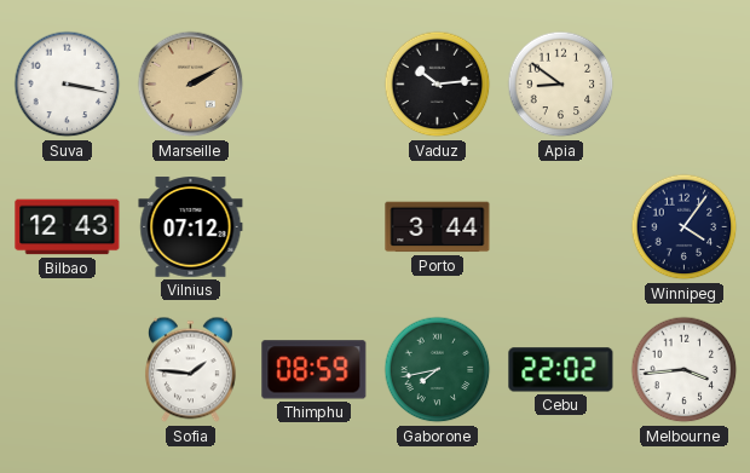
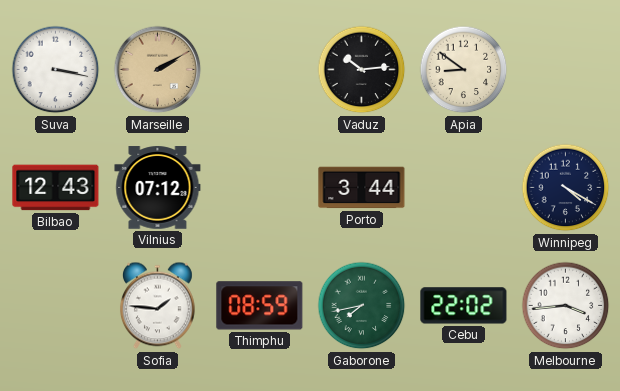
Winnipeg: 4:06 -> 4:20 (566, 188)
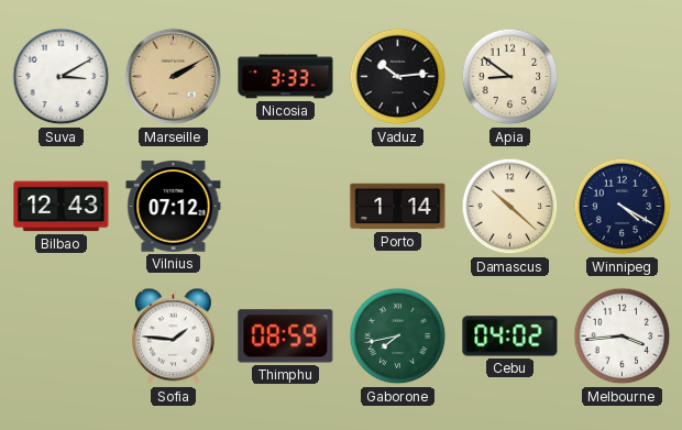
Suva: 3:17 -> 3:10 (62, 77)
Nicosia: none -> 3:33 (286, 77)
Porto: 3:44 -> 1:14 (398, 207)
Damascus: none -> 10:22 (510, 207)
Cebu: 22:02 -> 04:02 (510, 337)
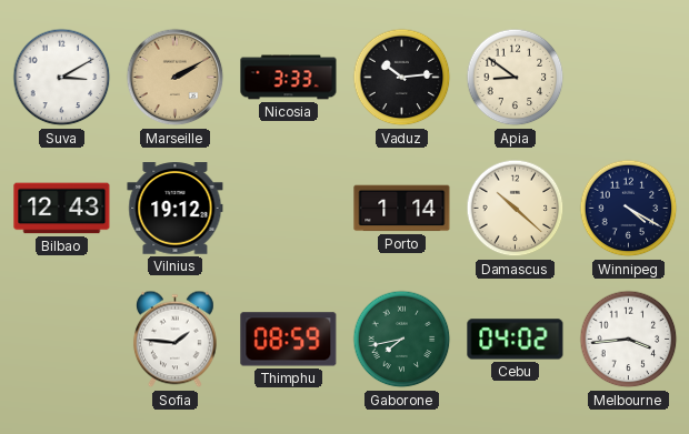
Vilnius: 07:12 -> 19:12 (176, 209)
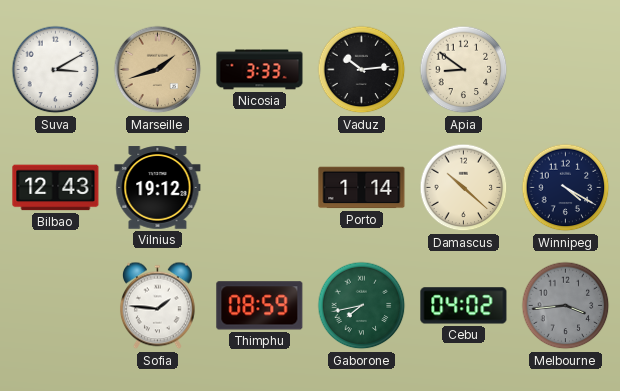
Marseille: 2:10 -> 1:42 (158, 70)
Melbourne dial: white -> grey (566, 306)
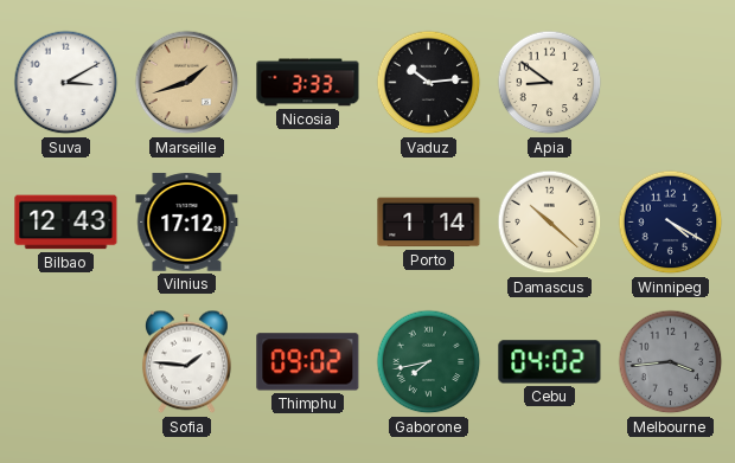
Vilnius: 19:12 -> 17:12 (187, 223)
Thimphu: 08:59 -> 09:02 (308, 362)
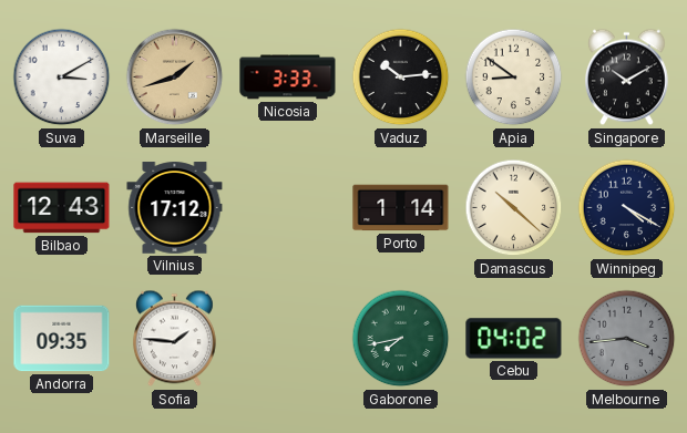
Singapore: none -> 10:10 (626, 78)
Andorra: none -> 09:35 (62, 339)
Thimphu: 09:02 -> none (308, 362)
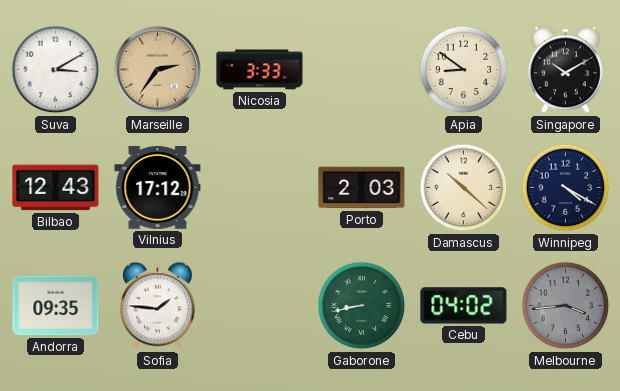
Marseille: 1:42 -> 2:36 (158, 70)
Vaduz: 10:14 -> none (401, 78)
Porto: 1:14 -> 2:03 (362, 188)
Gaborone: 7:43 -> 8:43 (362, 306)
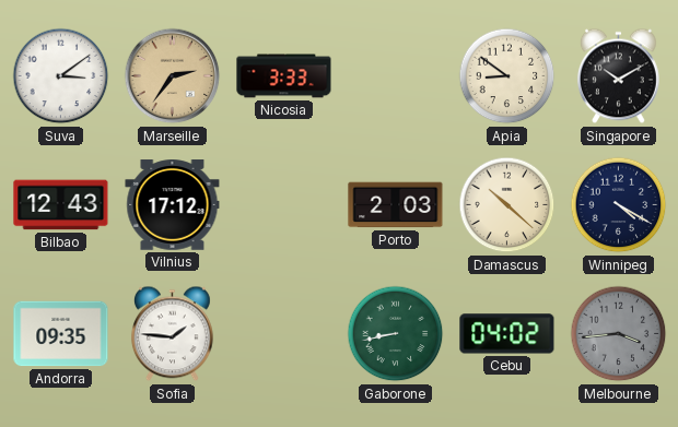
Suva: 3:10 -> 3:09 (61, 76)
